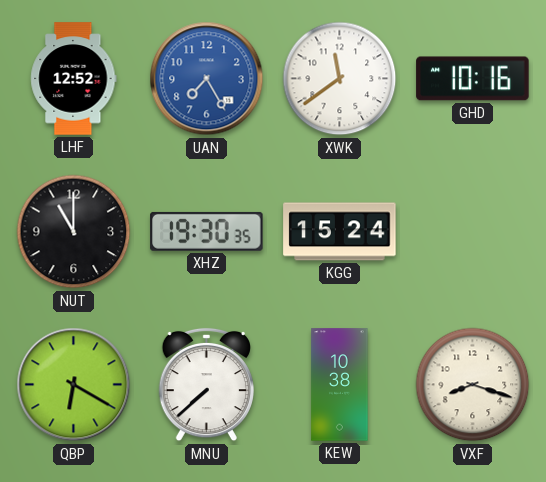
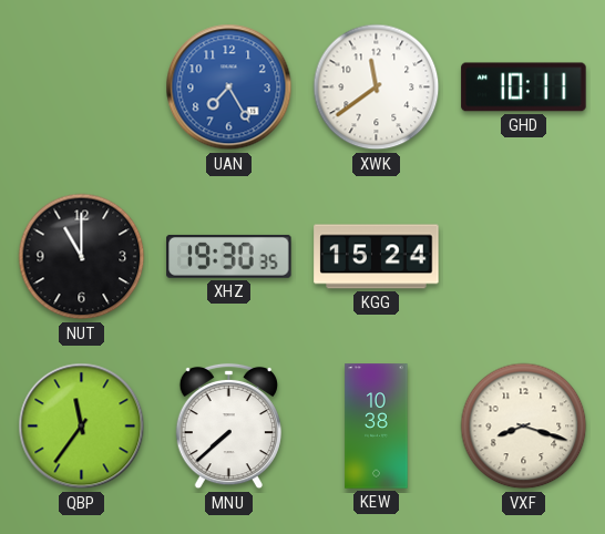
LHF: 12:52 -> none (74, 79)
GHD: 10:16 -> 10:11 (524, 88)
QBP: 6:20 -> 11:36 (82, 427)
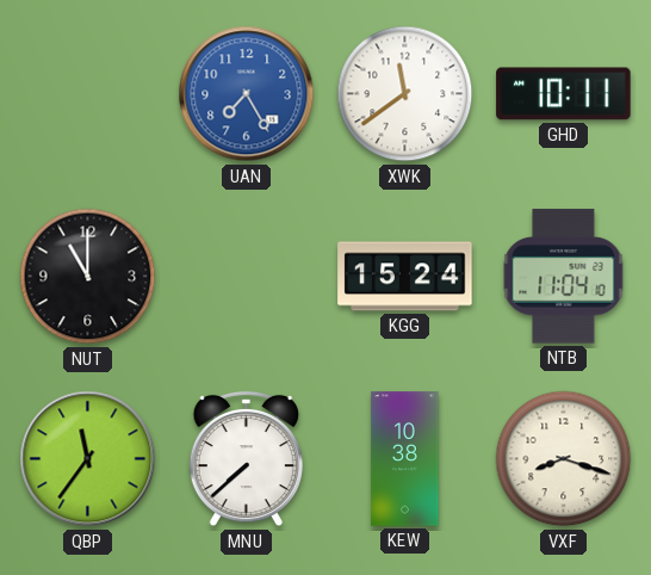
XHZ: 19:30 -> none (229, 256)
NTB: none -> 11:04 (564, 277)
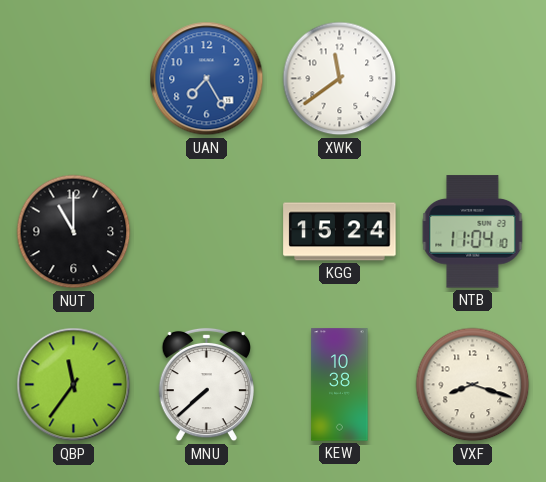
GHD: 10:11 -> none (564, 94)
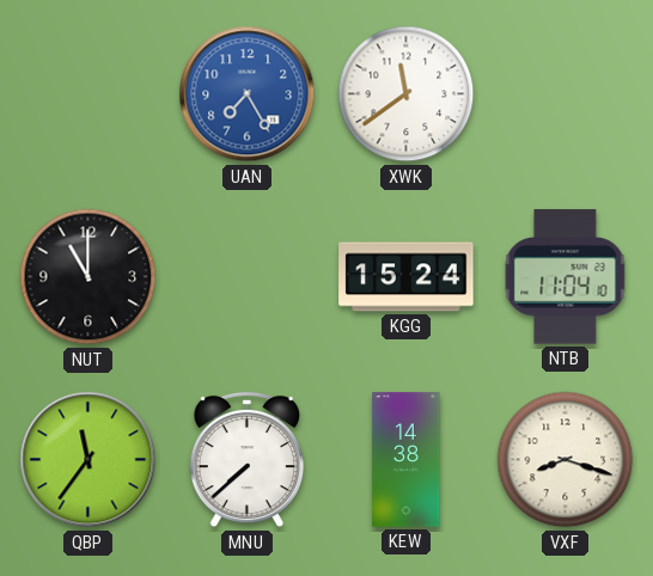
KEW: 10:38 -> 14:38 (407, 460)
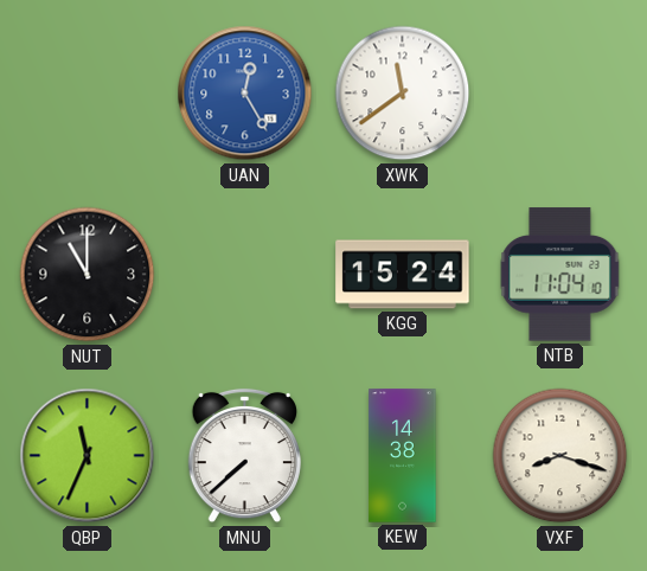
UAN: 7:25 -> 12:25 (245, 94)
QBP: 11:36 -> 11:34 (88, 456)
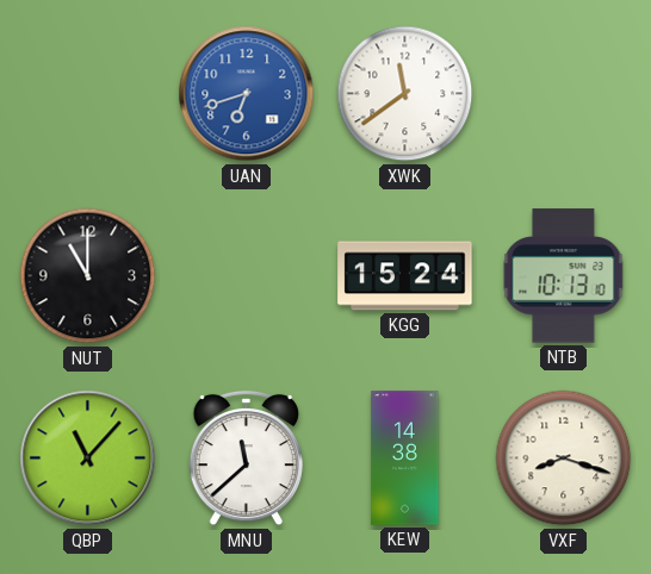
UAN: 12:25 -> 6:42 (247, 94)
NTB: 11:04 -> 10:13 (564, 276)
QBP: 11:34 -> 11:07 (88, 458)
MNU: 7:38 -> 11:38 (246, 458)
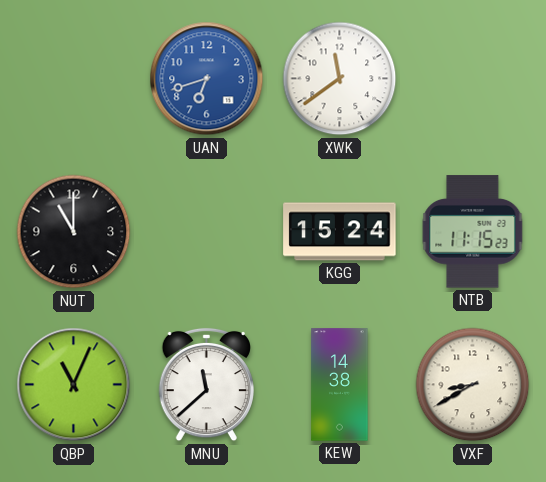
NTB: 10:13 -> 11:15 (473, 232)
QBP: 11:07 -> 11:04 (74, 385)
VXF: 8:18 -> 8:40 (473, 385)
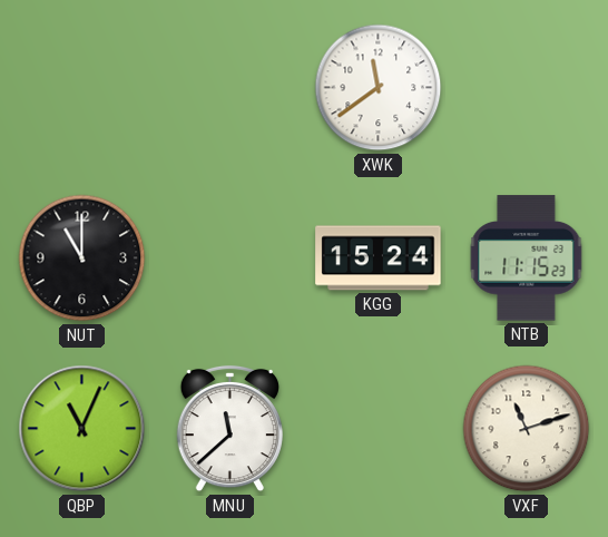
UAN: 6:42 -> none (207, 79)
KEW: 14:38 -> none (340, 385)
VXF: 8:40 -> 11:12 (527, 429)
